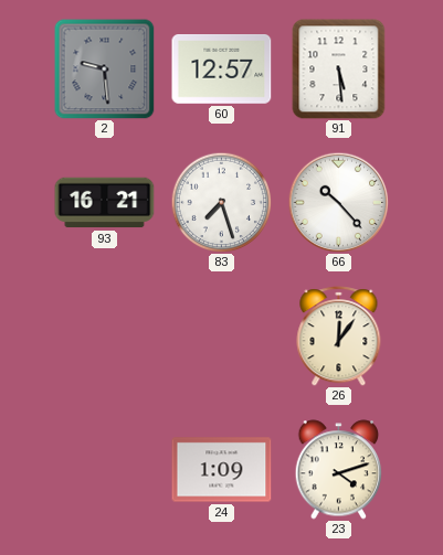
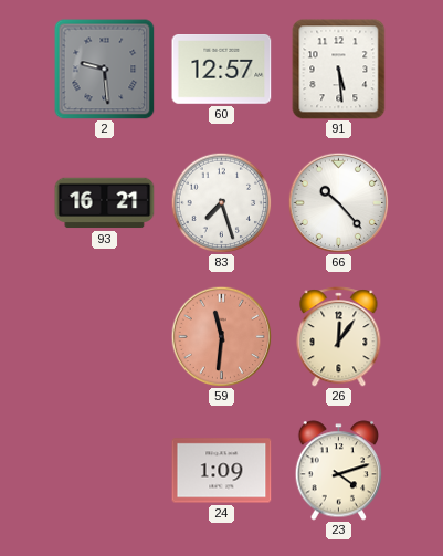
59: none -> 11:31 (221, 336)
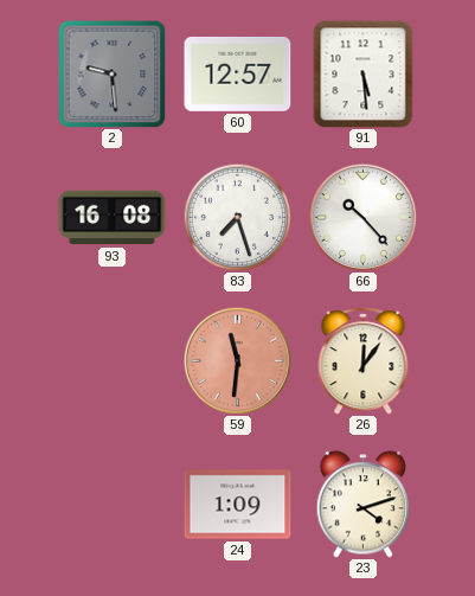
93: 16:21 -> 16:08 (113, 218)
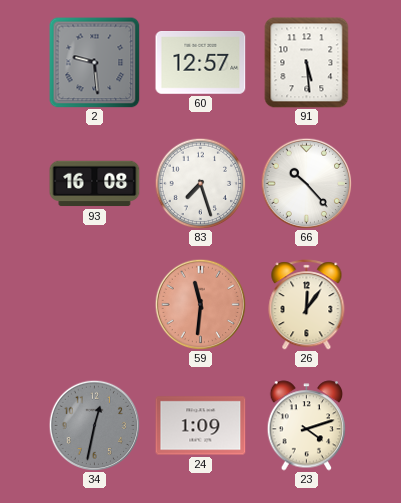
34: none -> 12:32 (94, 425)
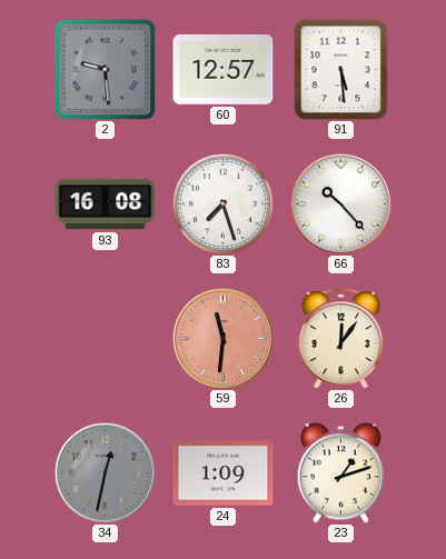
23: 4:12 -> 1:12 (341, 473)
